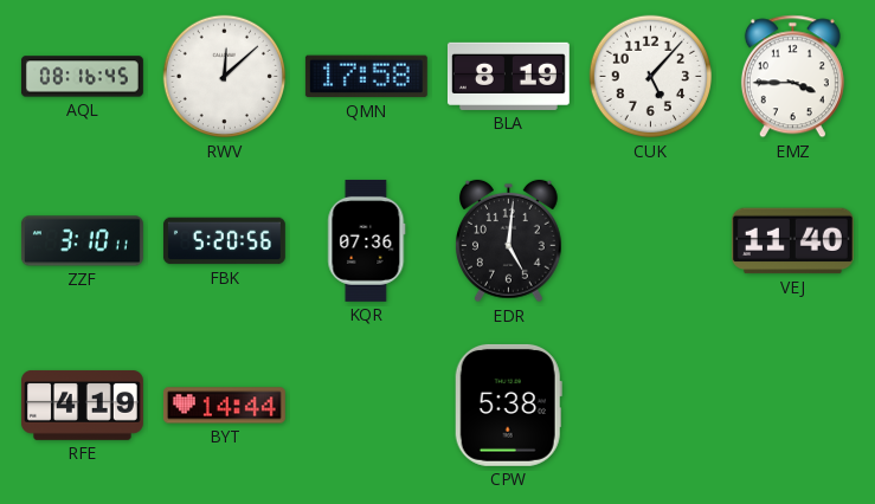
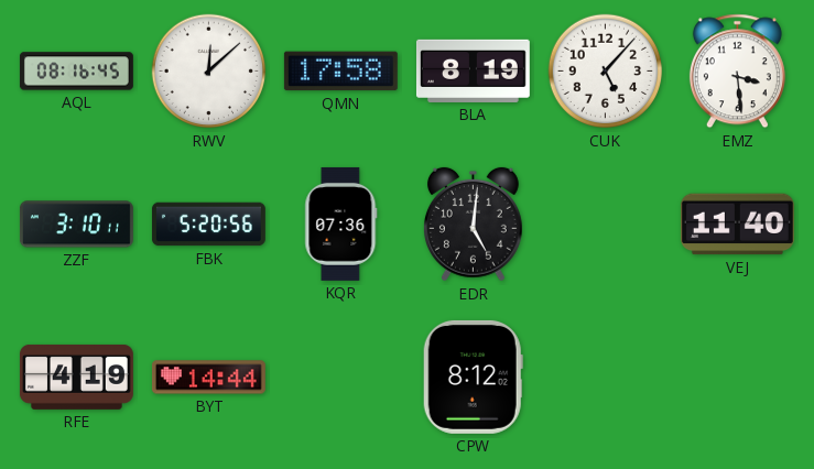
EMZ: 3:45 -> 3:29 (737, 72)
CPW: 5:38 -> 8:12 (473, 377)
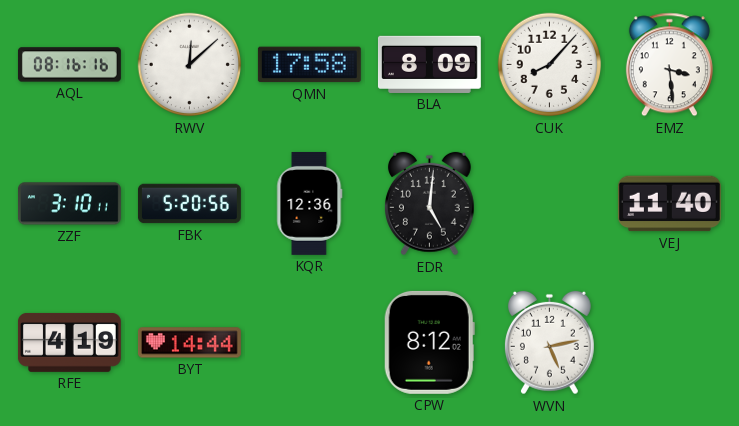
AQL: 08:16:45 -> 08:16:16 (69, 65)
BLA: 8:19 -> 8:09 (429, 64)
CUK: 5:07 -> 8:07 (550, 65)
KQR: 07:36 -> 12:36 (310, 203)
WVN: none -> 5:13 (549, 343)
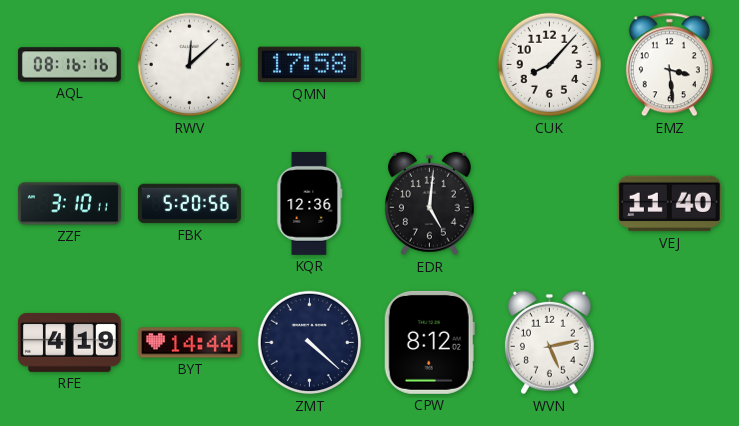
BLA: 8:09 -> none (429, 64)
ZMT: none -> 4:22 (310, 343)
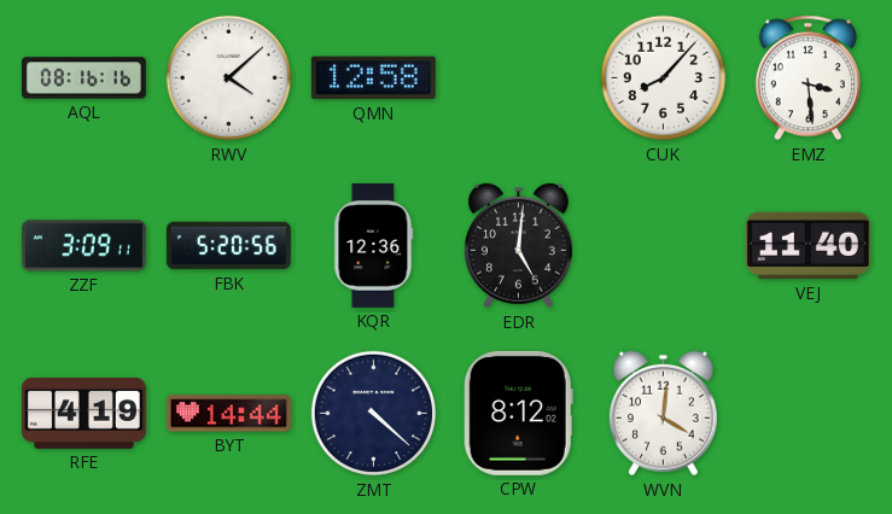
RWV: 12:08 -> 4:08 (229, 78)
QMN: 17:58 -> 12:58 (373, 78)
ZZF: 3:10 -> 3:09 (83, 246)
WVN: 5:13 -> 4:01 (663, 414)
